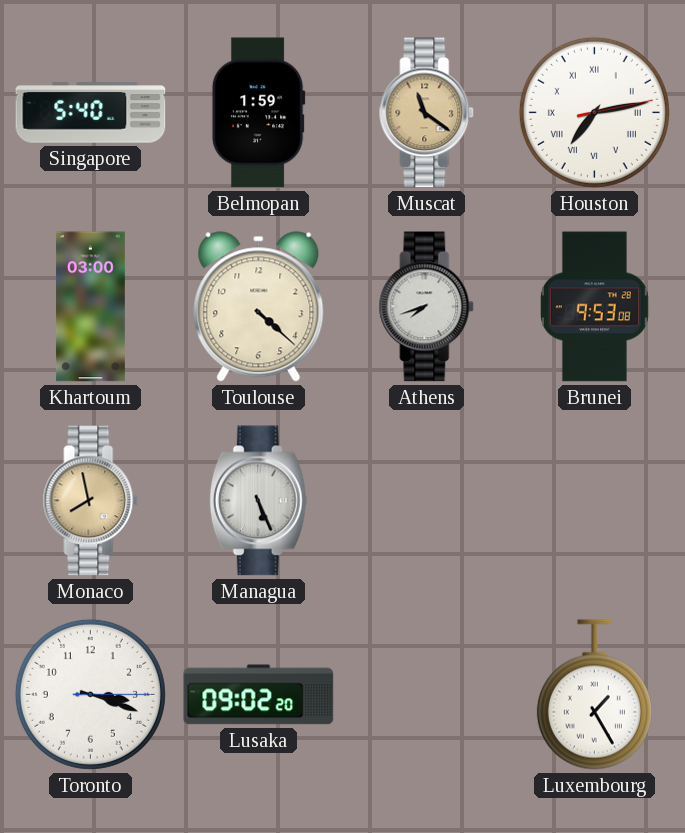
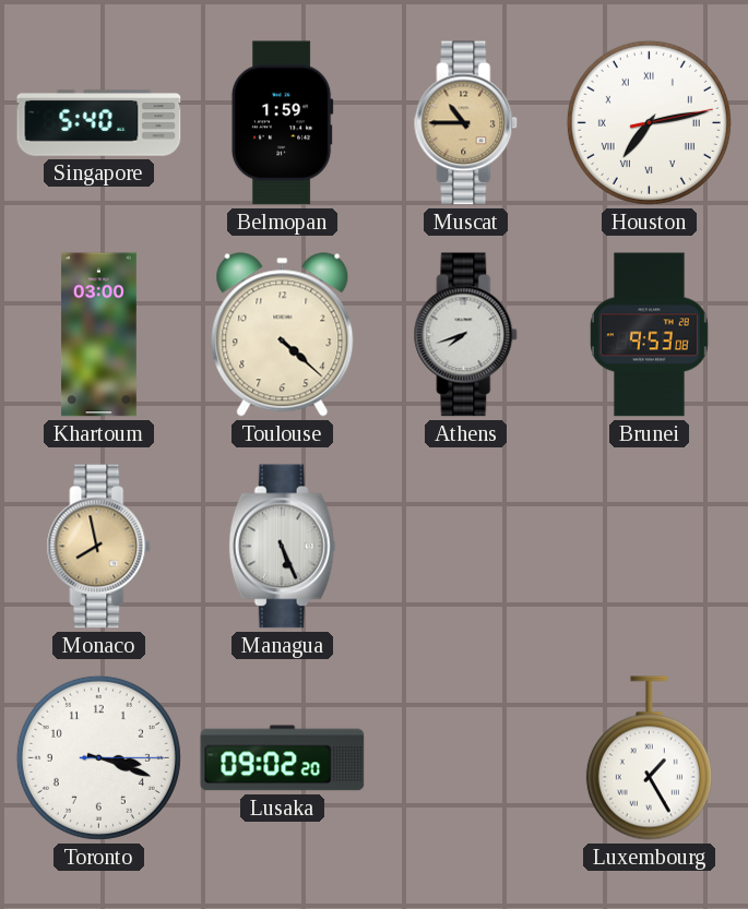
Muscat: 11:21 -> 10:45 (466, 123)
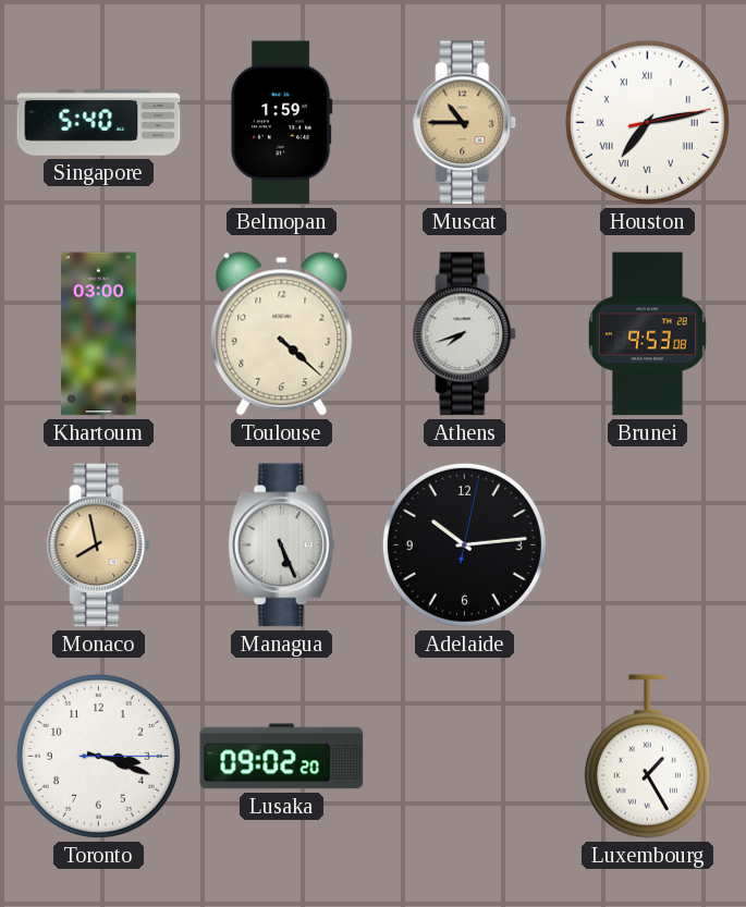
Adelaide: none -> 10:14 (464, 544)
